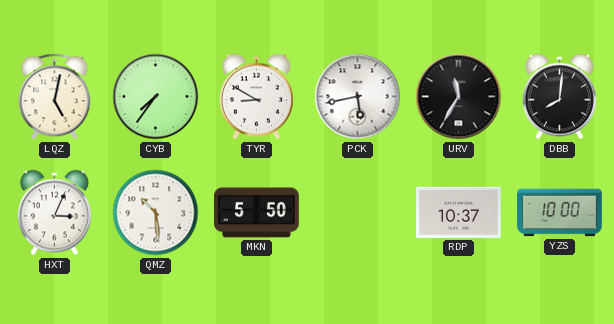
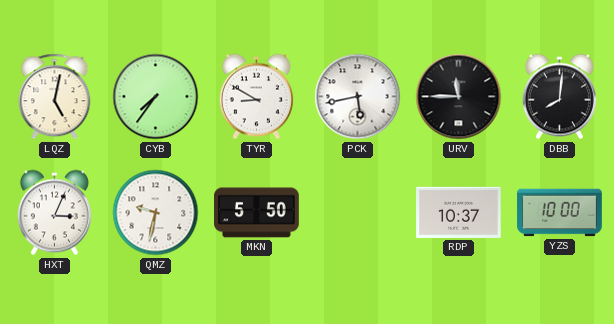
URV: 11:35 -> 11:45 (459, 97)
QMZ: 10:29 -> 9:32 (156, 213)
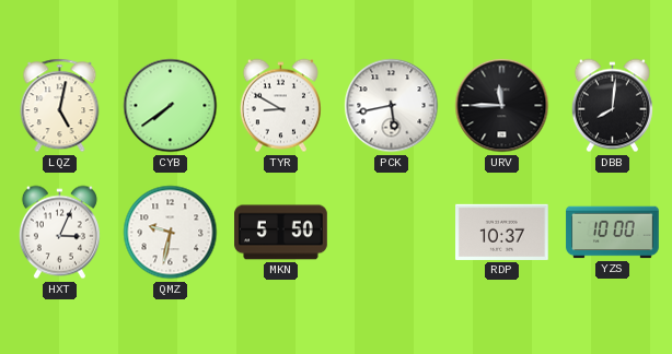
CYB: 7:36 -> 7:39 (171, 106)
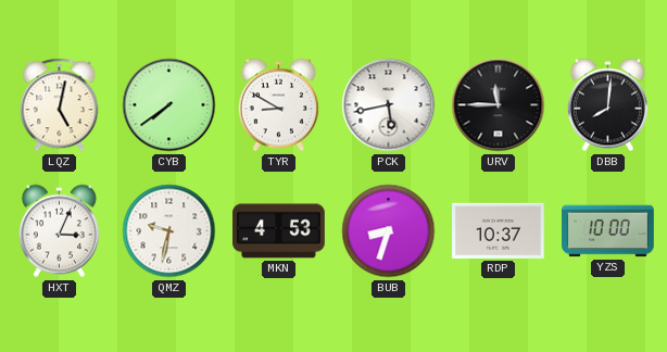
MKN: 5:50 -> 4:53 (279, 231)
BUB: none -> 8:33 (389, 231)
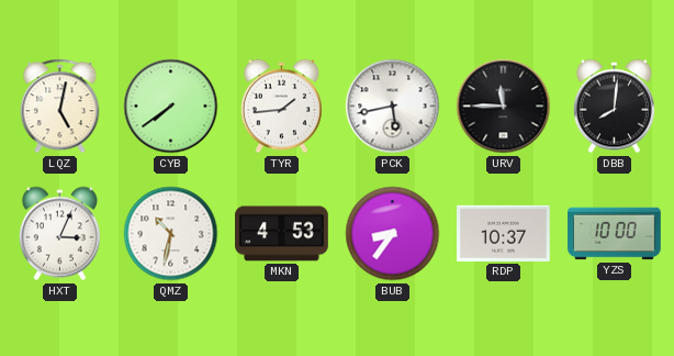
TYR: 8:50 -> 1:44 (281, 107)
QMZ: 9:32 -> 10:32 (171, 234)
BUB: 8:33 -> 8:36 (393, 234)
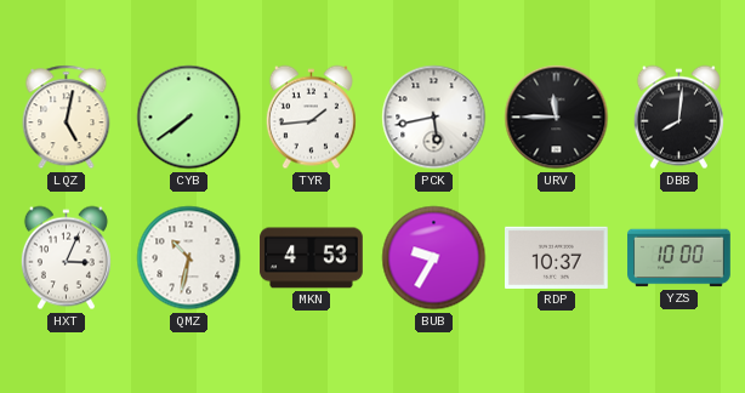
BUB: 8:36 -> 9:35 (434, 258)
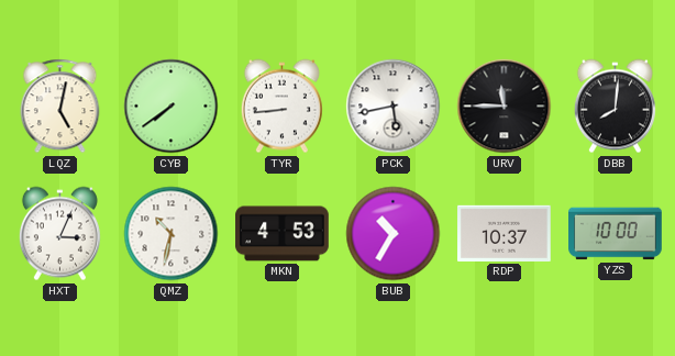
TYR: 1:44 -> 8:44 (281, 107)
BUB: 9:35 -> 10:35 (394, 234)
